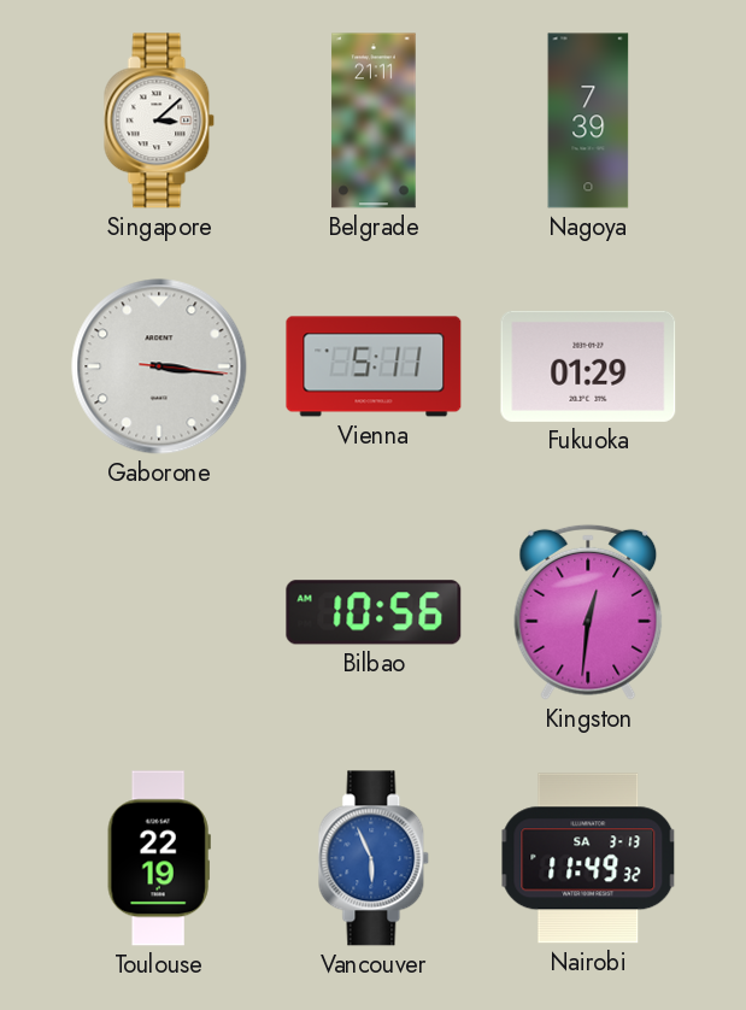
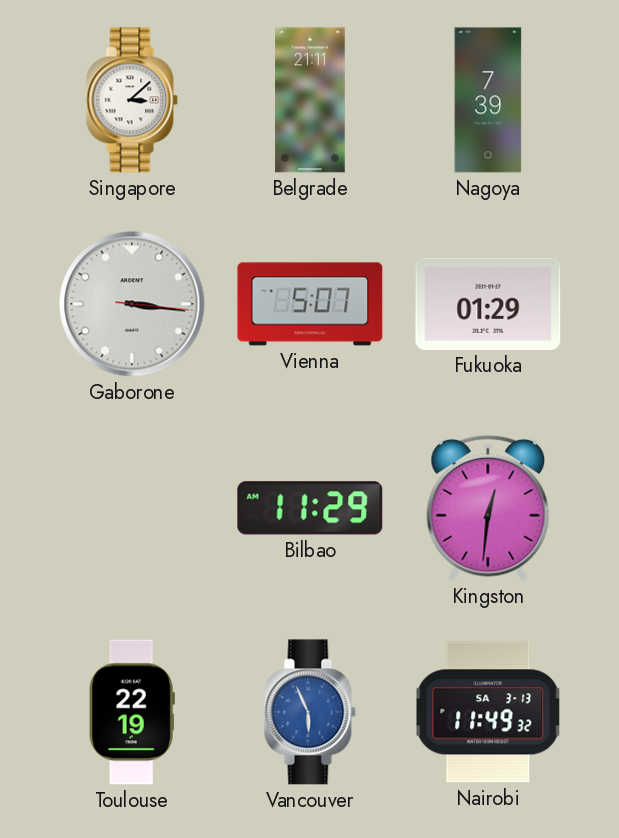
Vienna: 5:11 -> 5:07 (310, 304)
Bilbao: 10:56 -> 11:29 (310, 508)
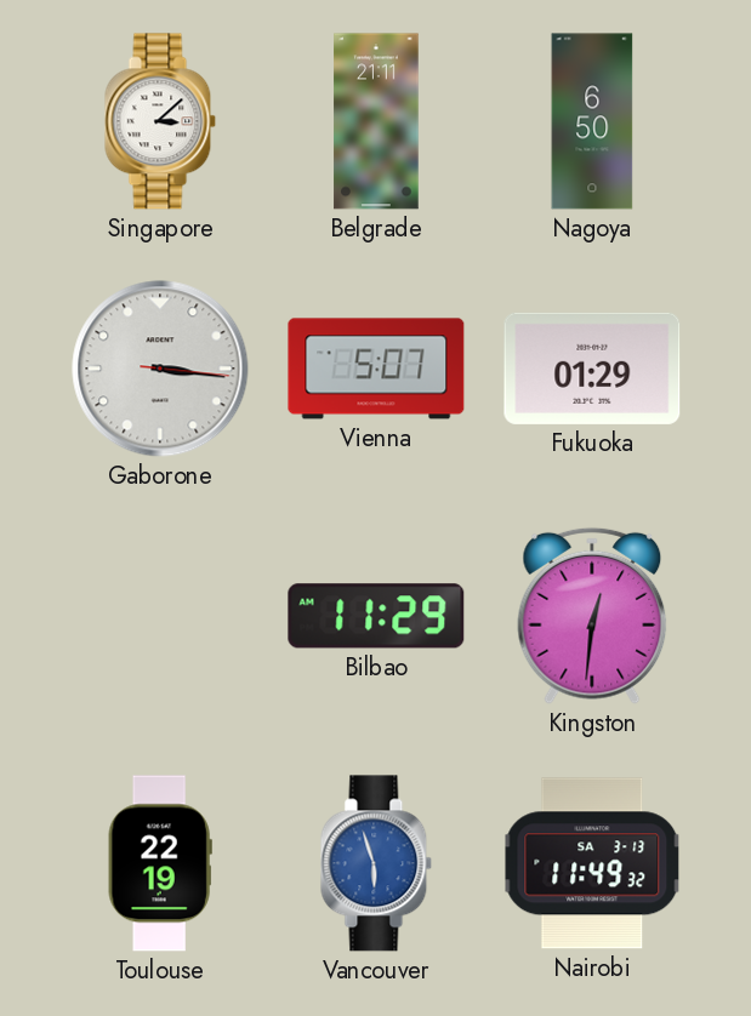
Nagoya: 7:39 -> 6:50 (592, 121)
Vancouver: 5:56 -> 5:57 (376, 863)
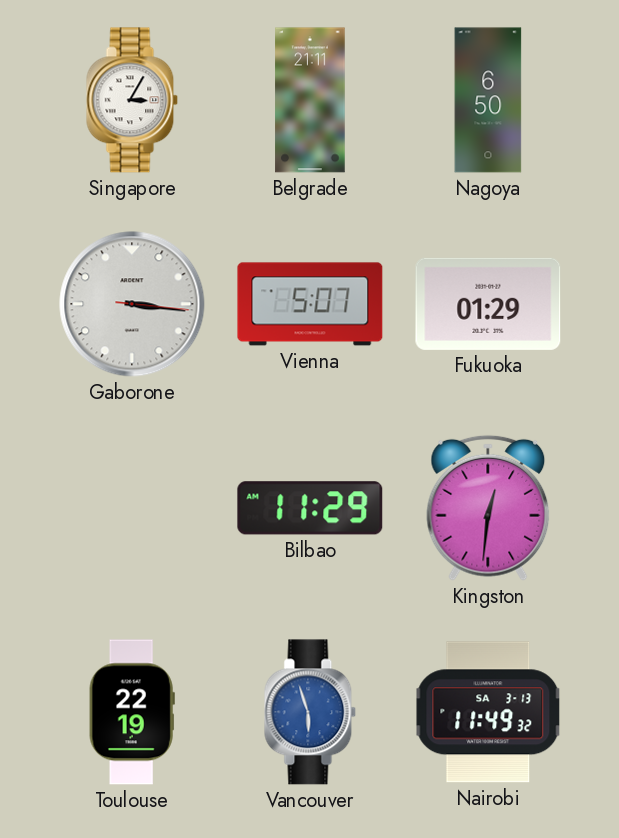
Singapore: 3:08 -> 3:05 (132, 100)
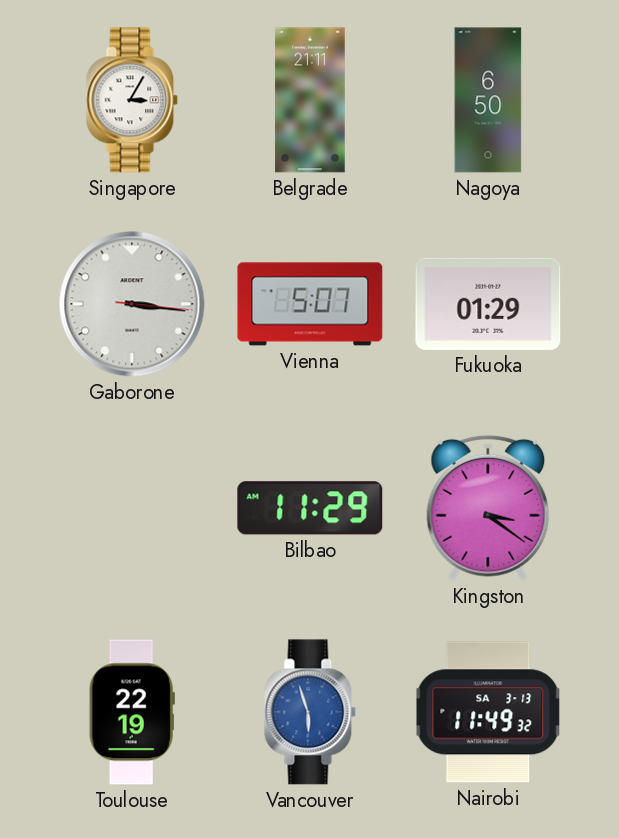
Kingston: 12:31 -> 3:21 (488, 508)
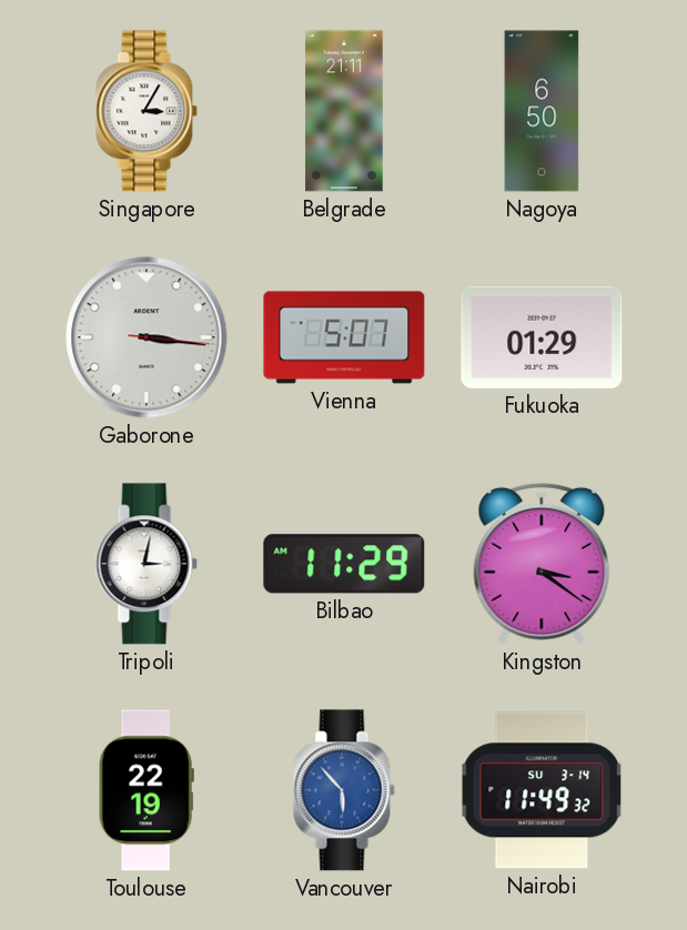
Tripoli: none -> 3:02 (147, 564)
Vancouver: 5:57 -> 5:53 (344, 790)
Nairobi date: SA 3-13 -> SU 3-14 (542, 790)
